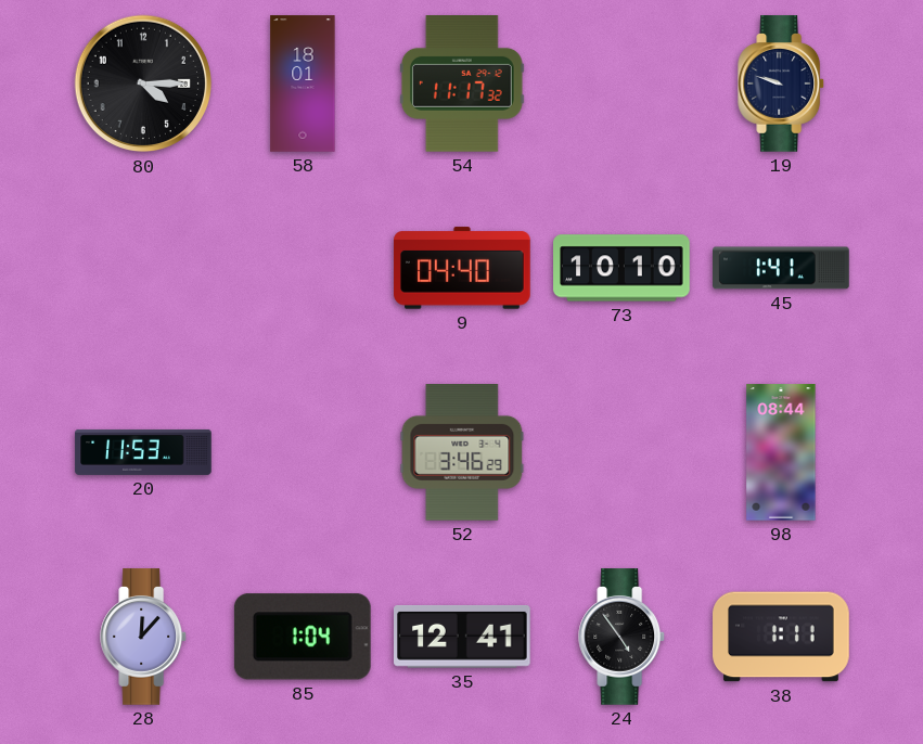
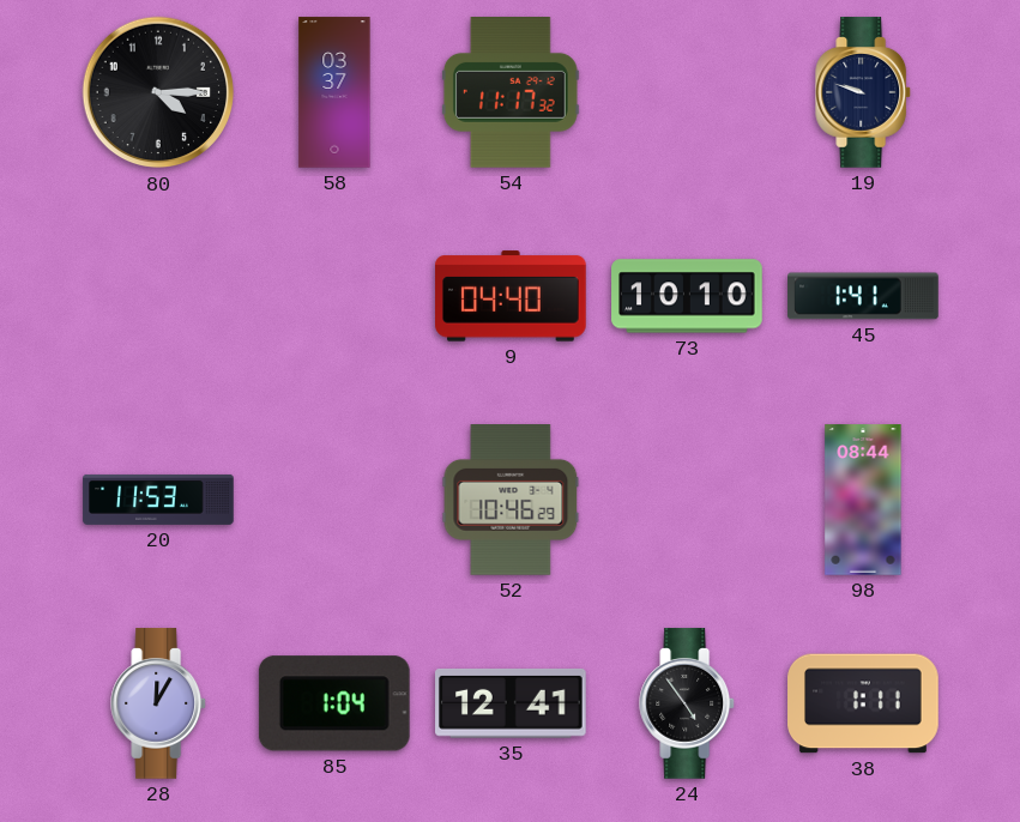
58: 18:01 -> 03:37 (334, 92)
52: 3:46 -> 10:46 (511, 501)
28: 12:07 -> 12:05 (159, 703)
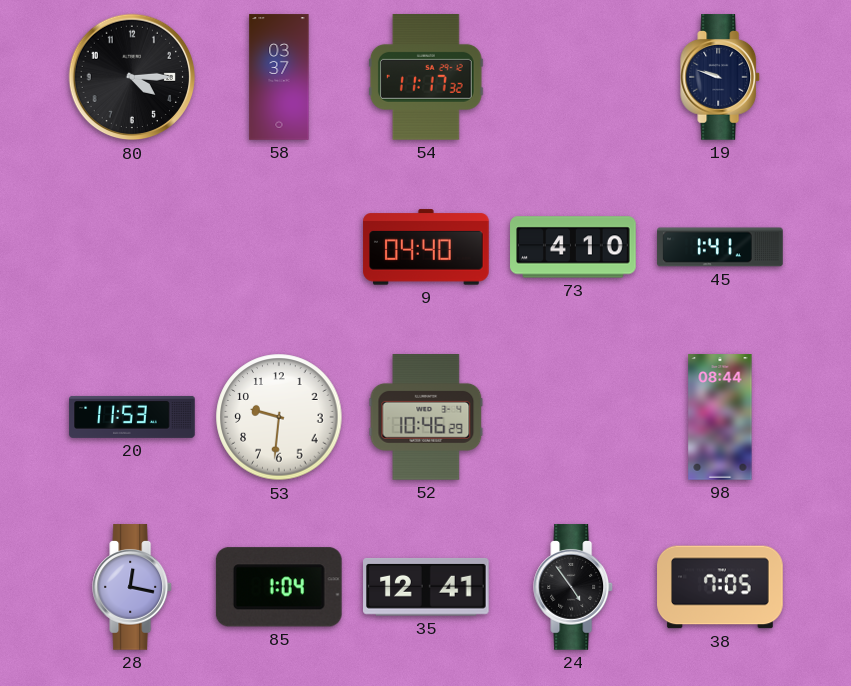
73: 10:10 -> 4:10 (573, 247)
53: none -> 9:31 (279, 417)
28: 12:05 -> 12:17 (133, 587)
38: 1:11 -> 7:05 (720, 587)
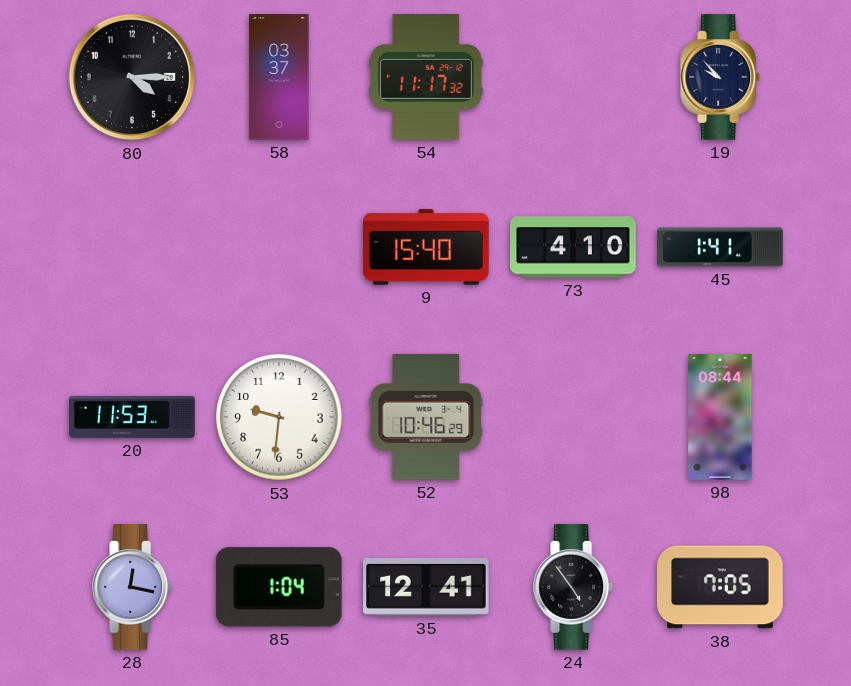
19: 9:48 -> 9:53 (721, 77)
9: 04:40 -> 15:40 (426, 247)
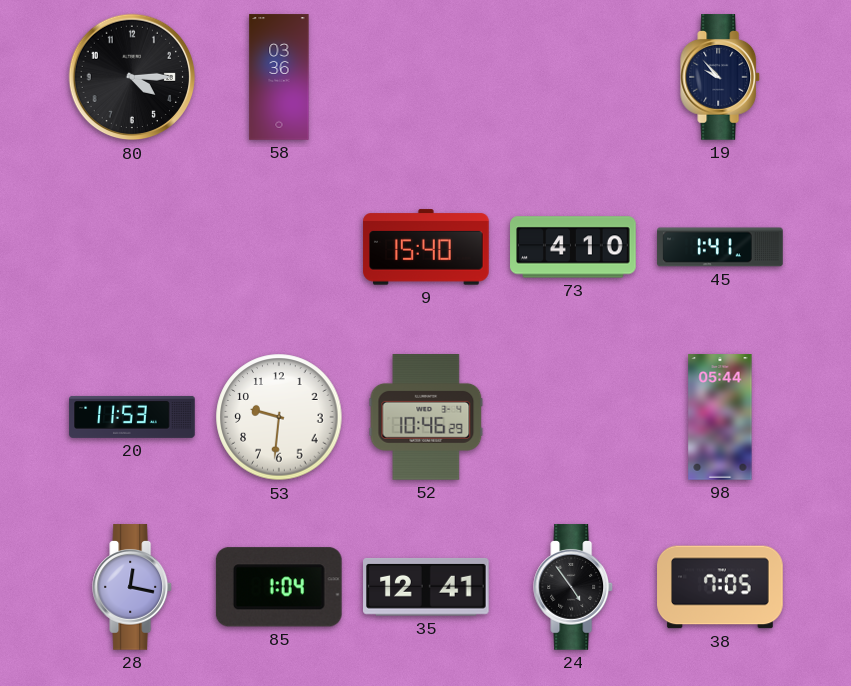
58: 03:37 -> 03:36 (279, 77)
54: 11:17 -> none (426, 78)
98: 08:44 -> 05:44 (720, 417)
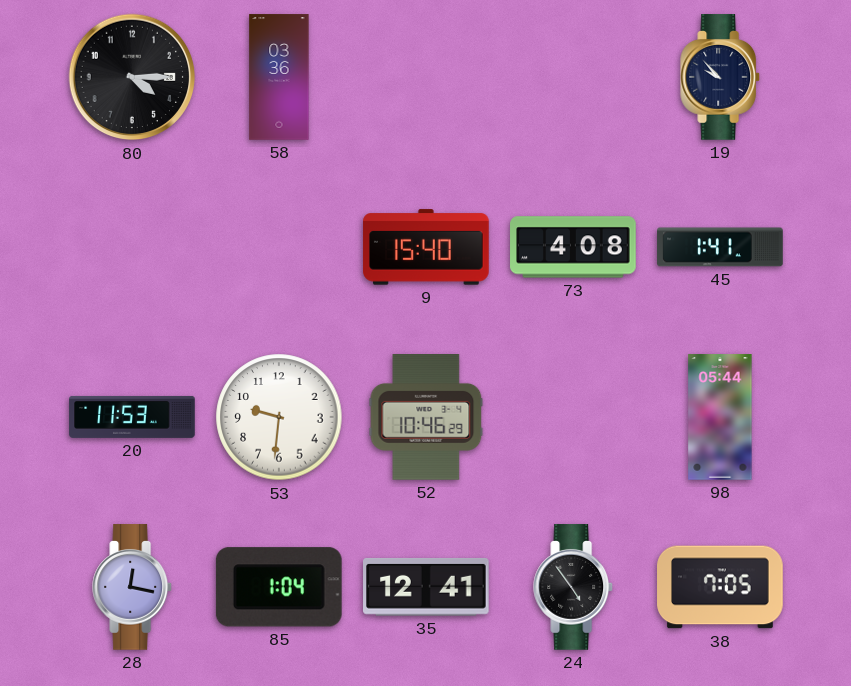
73: 4:10 -> 4:08 (573, 247)
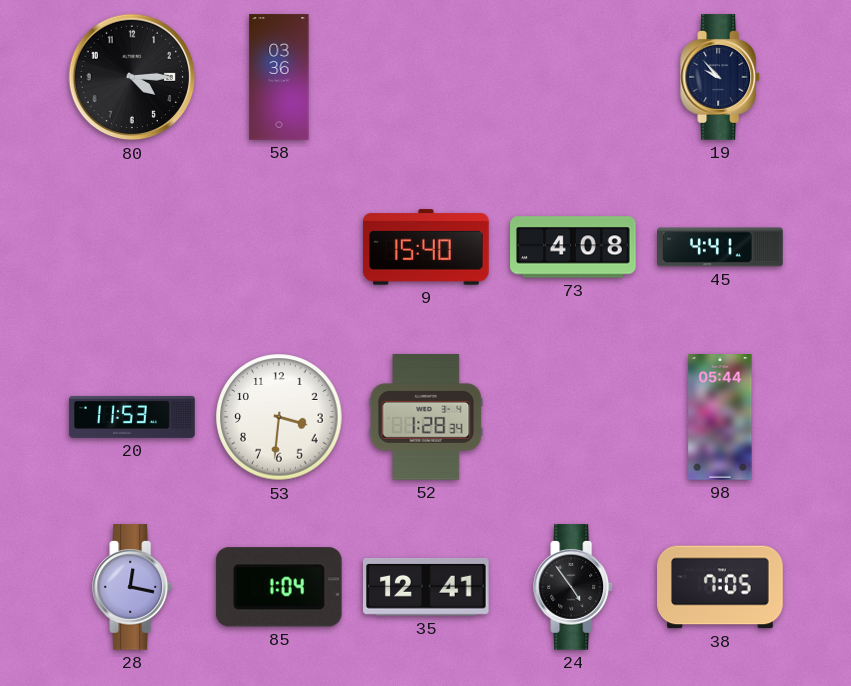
45: 1:41 -> 4:41 (720, 247)
53: 9:31 -> 3:31 (279, 417)
52: 10:46 -> 1:28 (426, 418)
